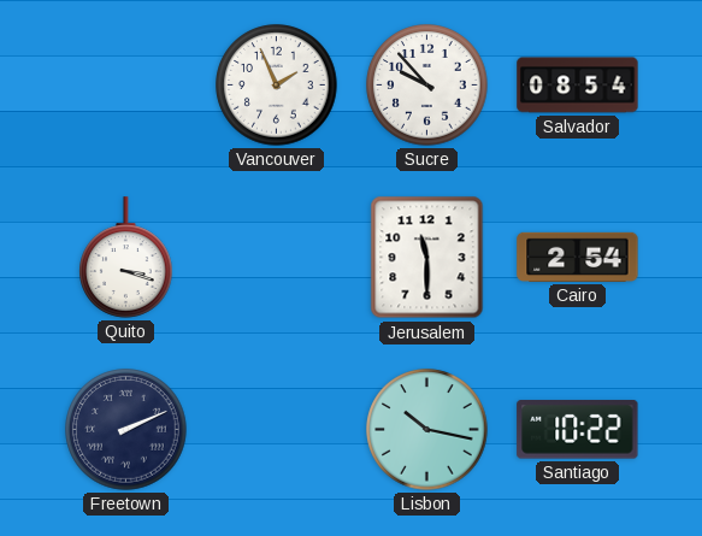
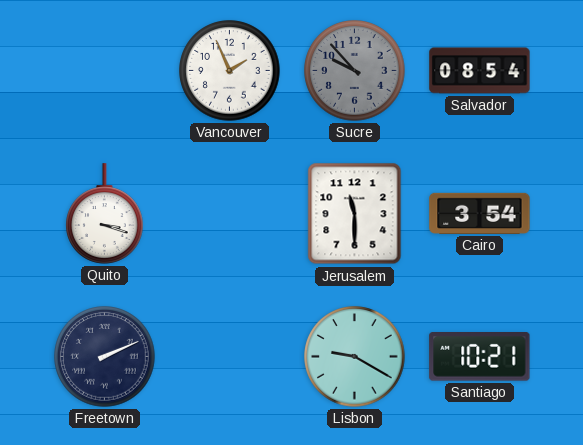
Sucre dial: white -> grey (355, 71)
Cairo: 2:54 -> 3:54 (480, 213)
Lisbon: 10:17 -> 9:20 (355, 357)
Santiago: 10:22 -> 10:21 (480, 357)
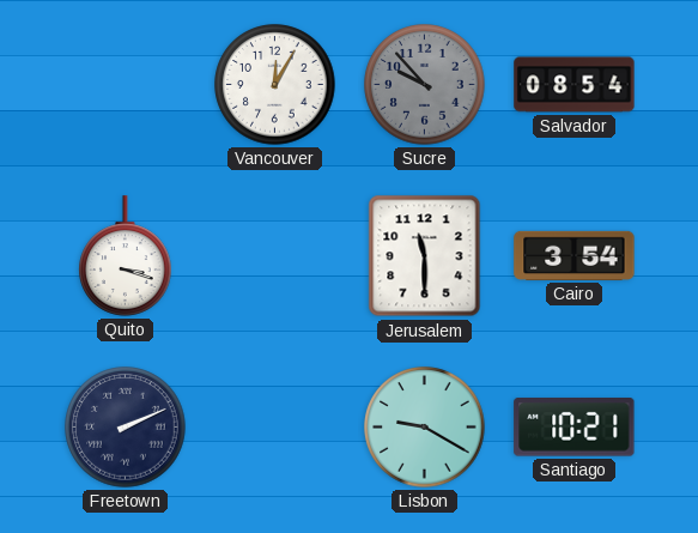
Vancouver: 1:56 -> 12:05 (275, 85)
